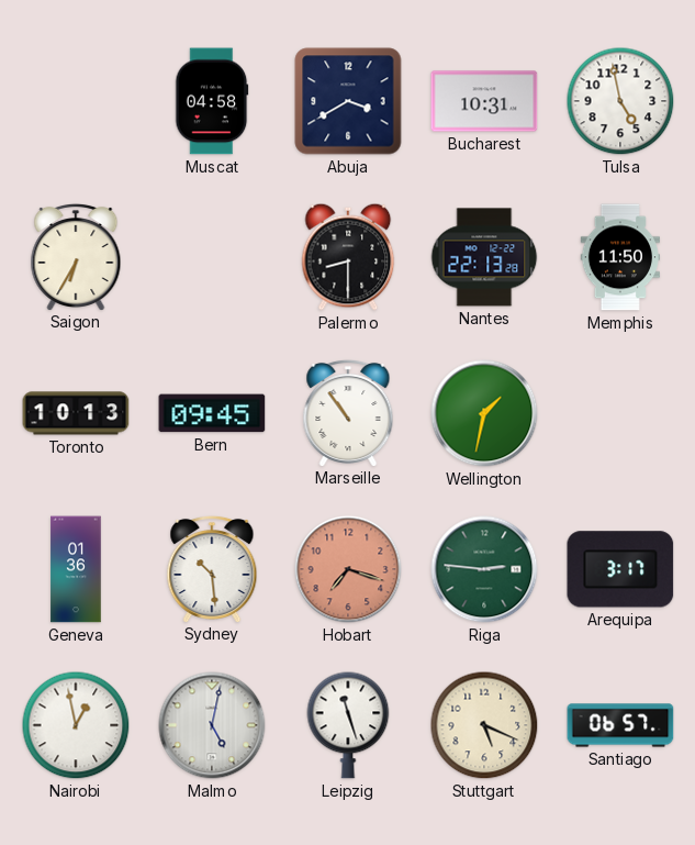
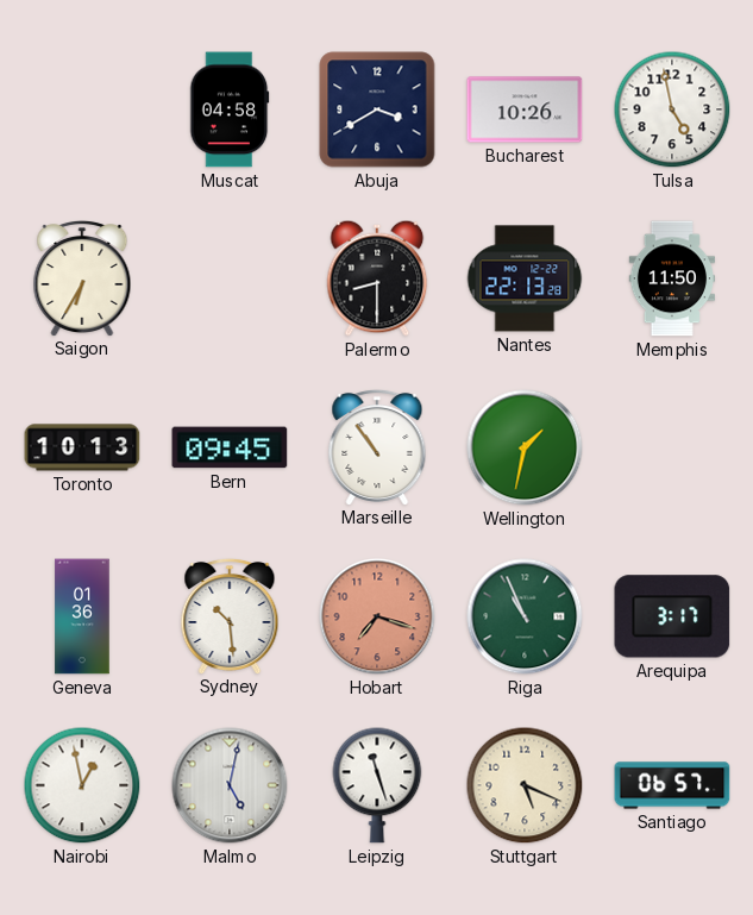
Bucharest: 10:31 -> 10:26 (525, 109)
Riga: 2:46 -> 10:56 (525, 616)
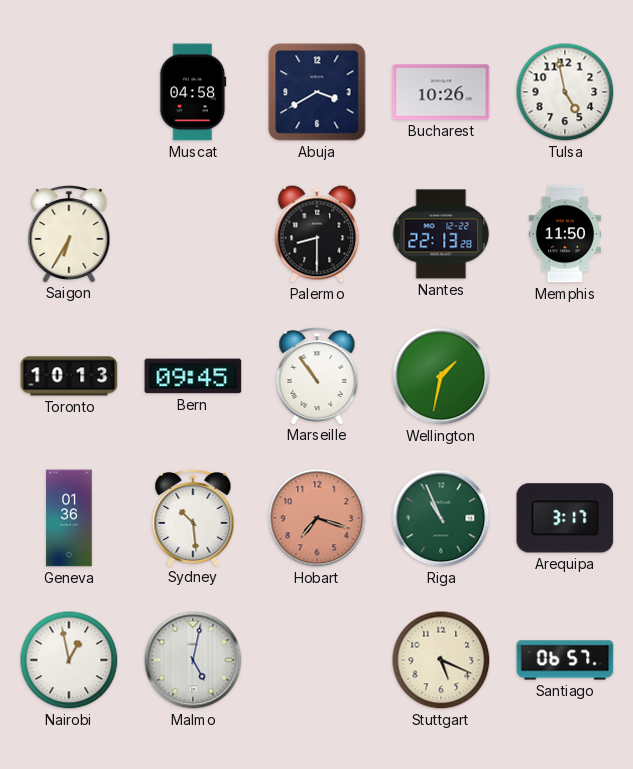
Leipzig: 11:27 -> none (377, 785)
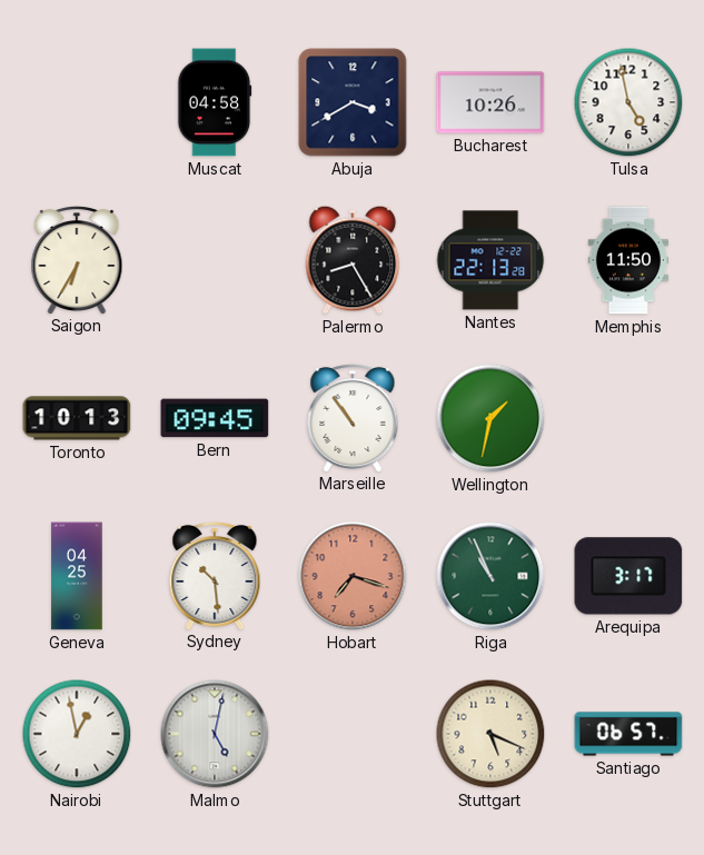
Palermo: 8:30 -> 8:25 (353, 260)
Geneva: 01:36 -> 04:25 (77, 576)
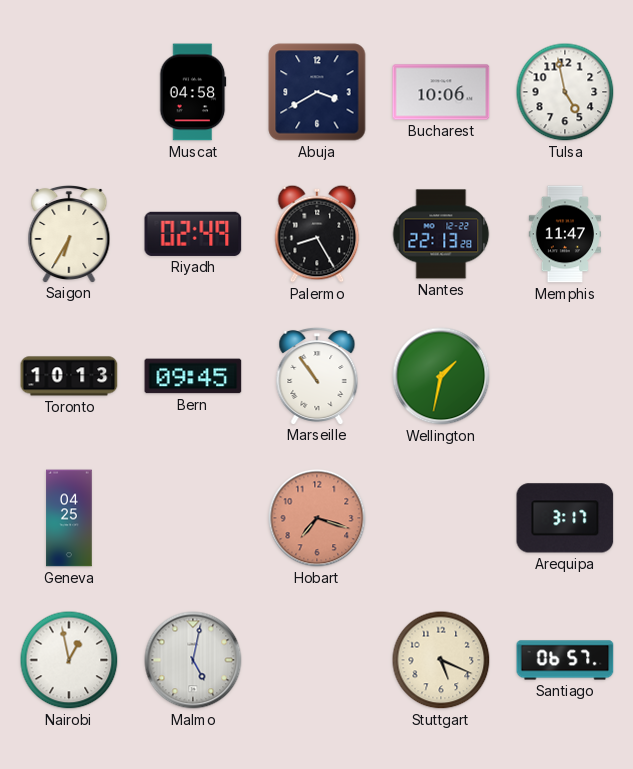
Bucharest: 10:26 -> 10:06 (441, 92)
Riyadh: none -> 02:49 (193, 234)
Memphis: 11:50 -> 11:47 (564, 234)
Sydney: 10:29 -> none (215, 575)
Riga: 10:56 -> none (490, 576)
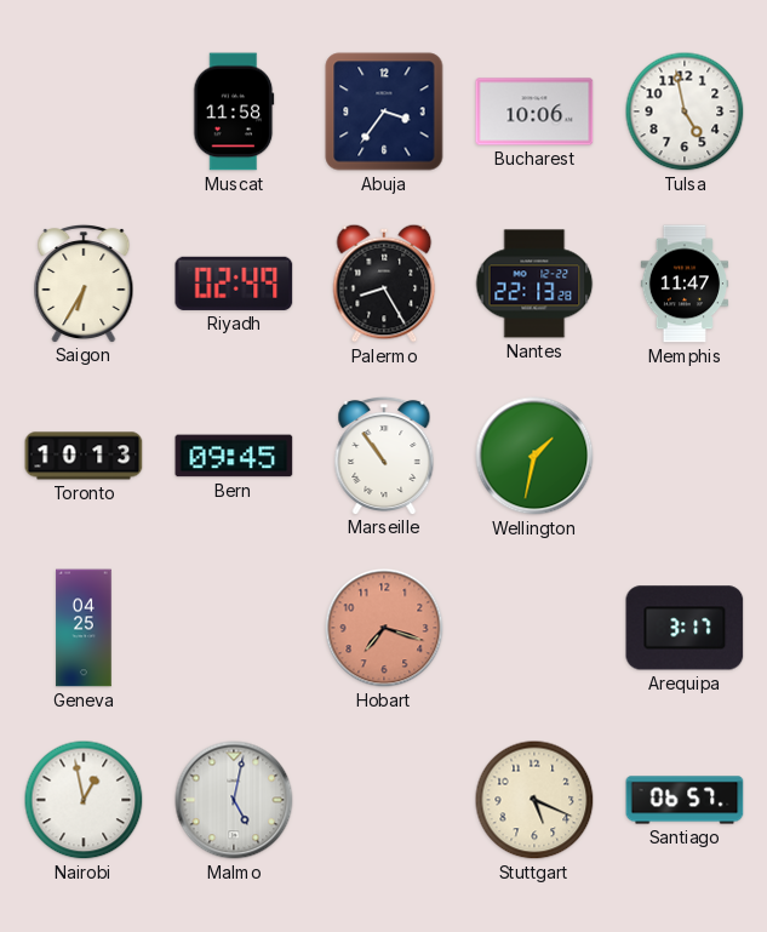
Muscat: 04:58 -> 11:58 (234, 112)
Abuja: 3:40 -> 3:36 (384, 112)
